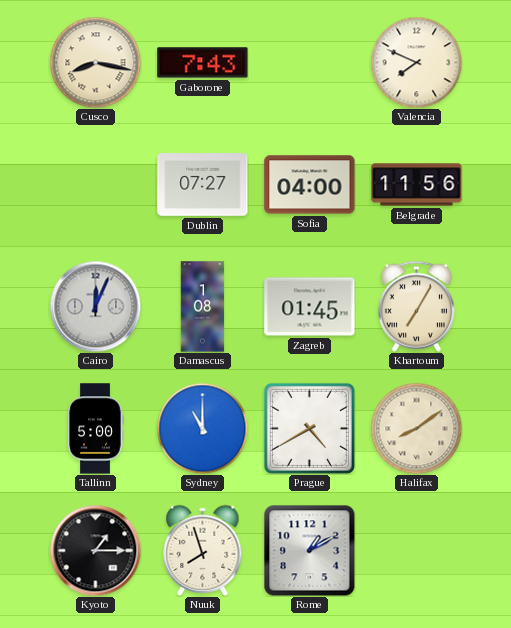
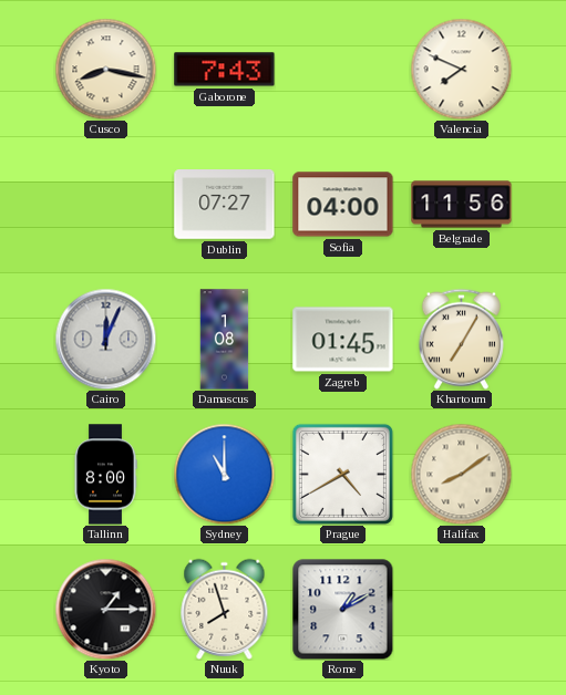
Tallinn: 5:00 -> 8:00 (105, 475)
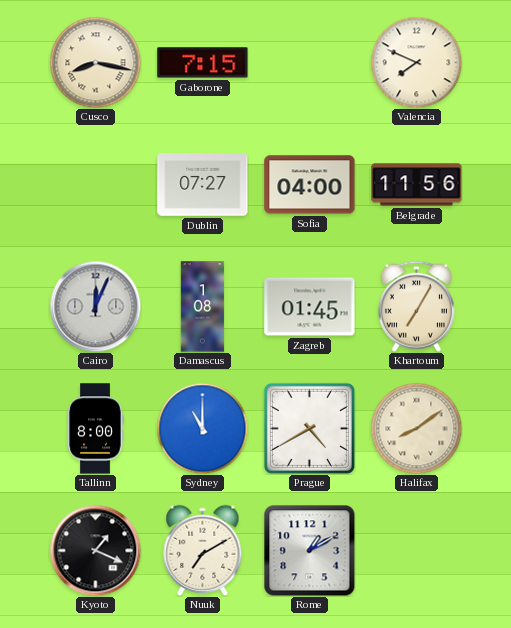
Gaborone: 7:43 -> 7:15 (203, 63)
Kyoto: 1:15 -> 1:19 (95, 550)
Nuuk: 7:57 -> 7:10 (203, 550)
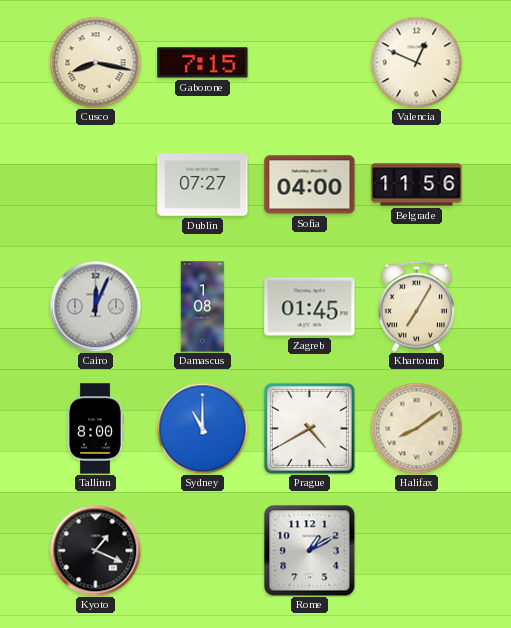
Valencia: 7:49 -> 12:49 (416, 62)
Nuuk: 7:10 -> none (203, 550)
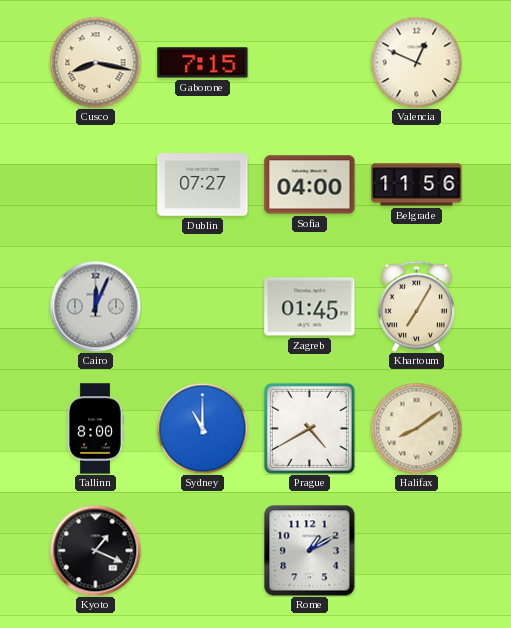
Damascus: 1:08 -> none (203, 307)
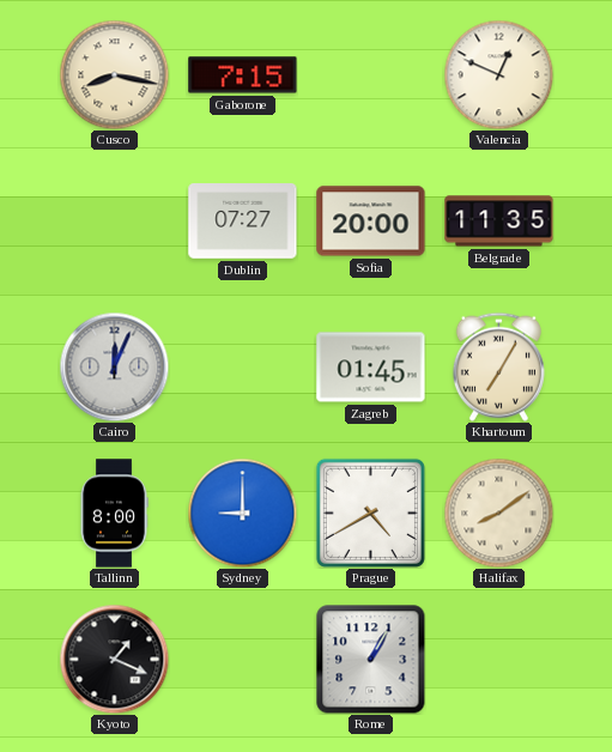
Sofia: 04:00 -> 20:00 (371, 222)
Belgrade: 11:56 -> 11:35 (499, 222)
Sydney: 11:00 -> 9:00 (242, 513)
Rome: 1:10 -> 1:05 (370, 659)
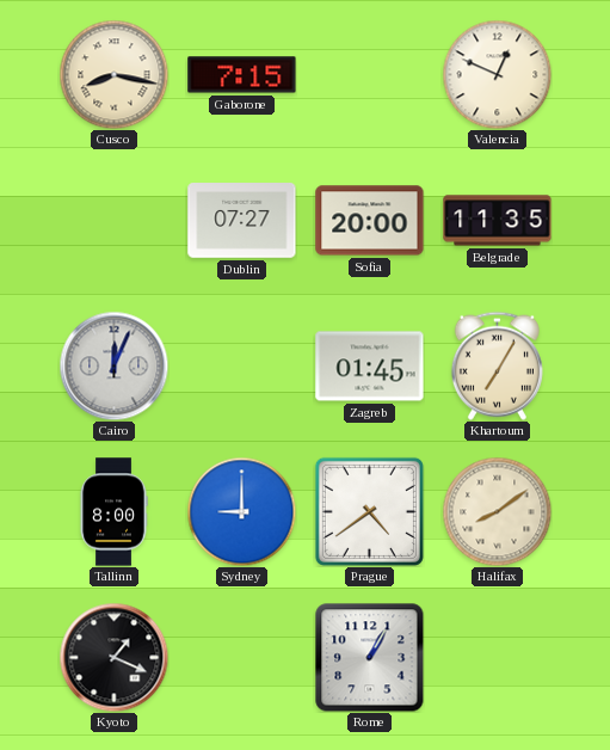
Prague: 4:40 -> 4:39 (369, 511)
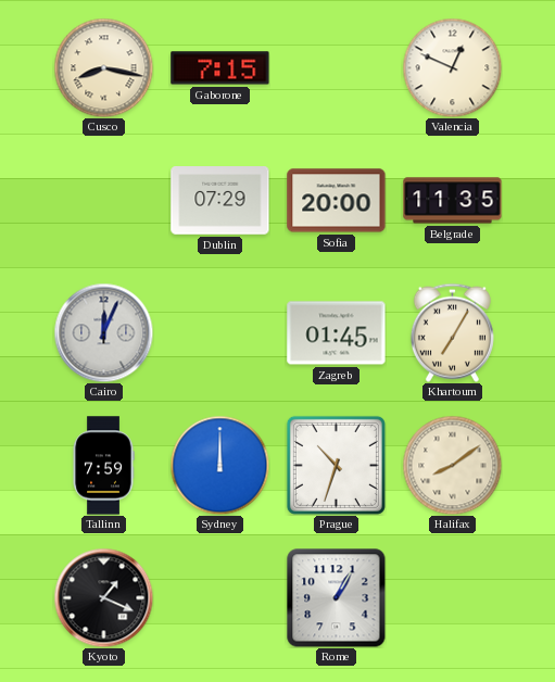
Dublin: 07:27 -> 07:29 (220, 201)
Tallinn: 8:00 -> 7:59 (103, 466)
Sydney: 9:00 -> 12:00 (219, 465)
Prague: 4:39 -> 10:33 (336, 465)
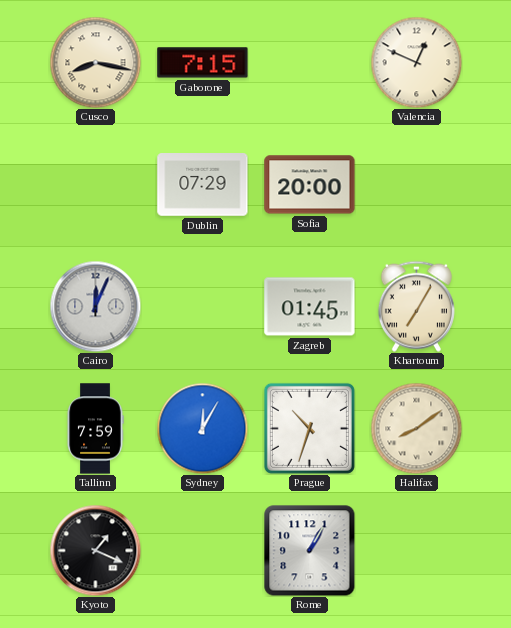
Belgrade: 11:35 -> none (453, 201)
Sydney: 12:00 -> 12:05 (202, 428)
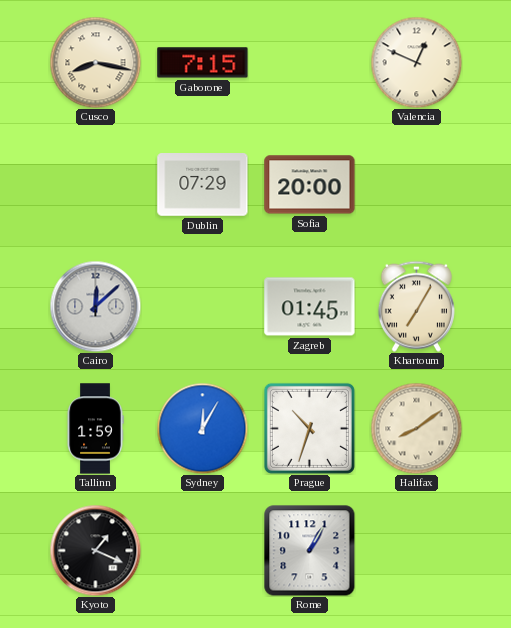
Cairo: 12:04 -> 12:08 (95, 306)
Tallinn: 7:59 -> 1:59 (95, 429)
